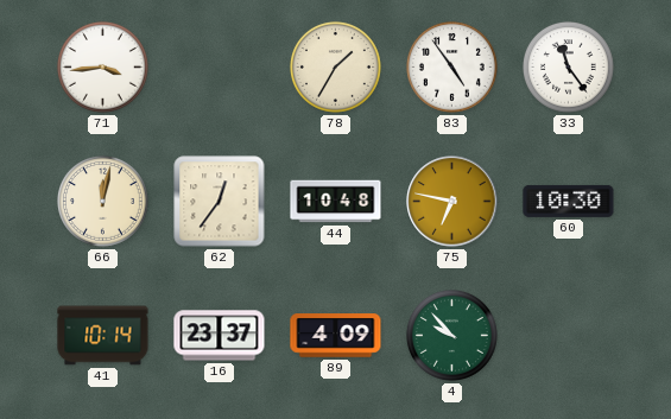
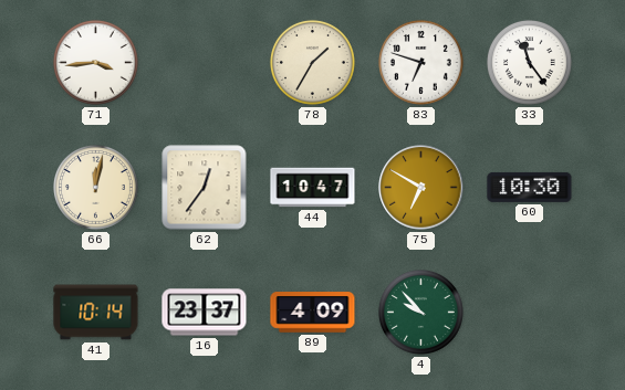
83: 4:54 -> 6:48 (420, 62)
44: 10:48 -> 10:47 (313, 188)
75: 6:47 -> 6:50 (421, 188)
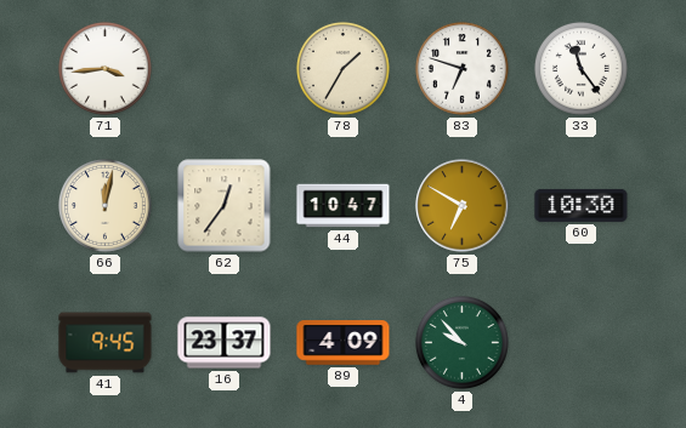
41: 10:14 -> 9:45 (106, 343)
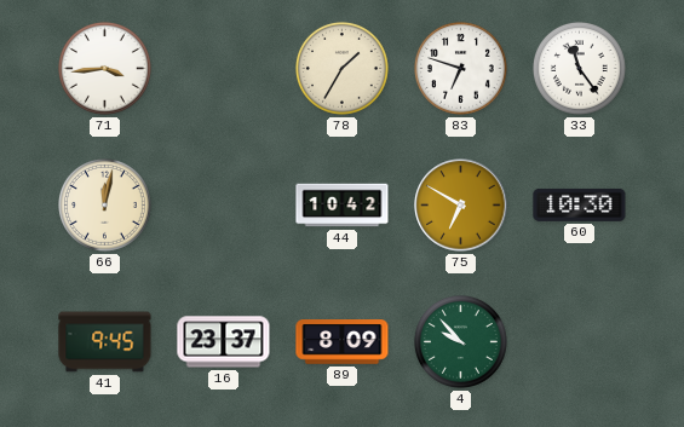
62: 12:36 -> none (225, 206)
44: 10:47 -> 10:42 (343, 206)
89: 4:09 -> 8:09 (343, 342)
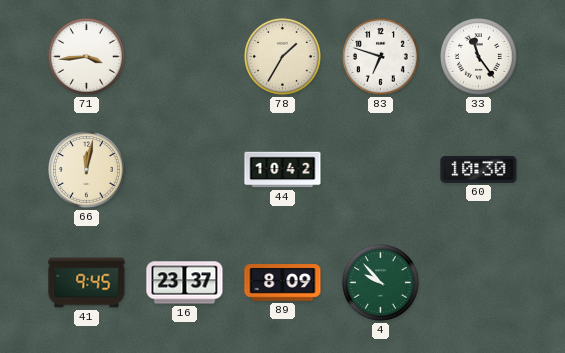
75: 6:50 -> none (461, 206)
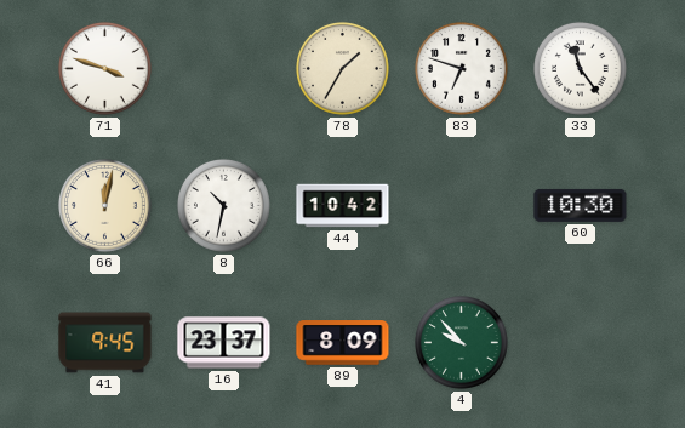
71: 3:44 -> 3:48 (104, 68)
8: none -> 10:32 (223, 205)
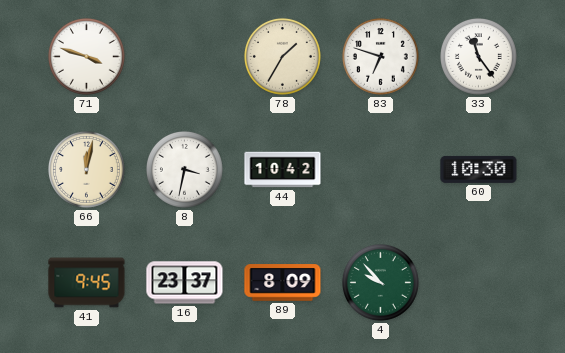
8: 10:32 -> 3:32 (184, 169)
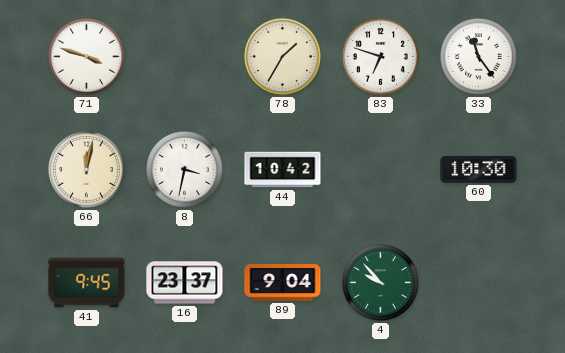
89: 8:09 -> 9:04 (283, 283)
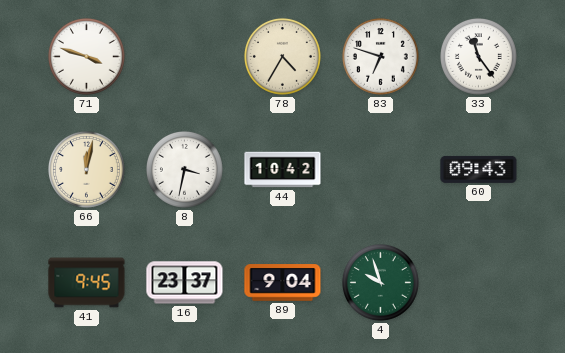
78: 1:35 -> 4:35 (282, 56)
60: 10:30 -> 09:43 (479, 169)
4: 9:53 -> 9:57 (380, 282)
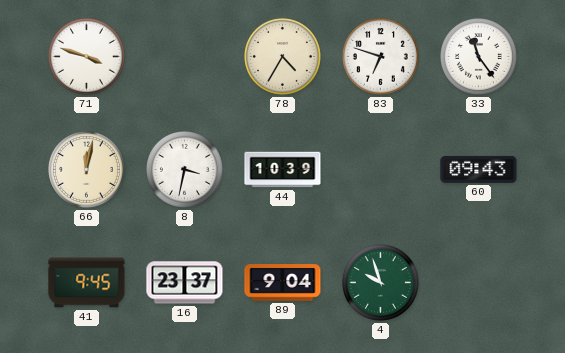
44: 10:42 -> 10:39 (283, 170)
